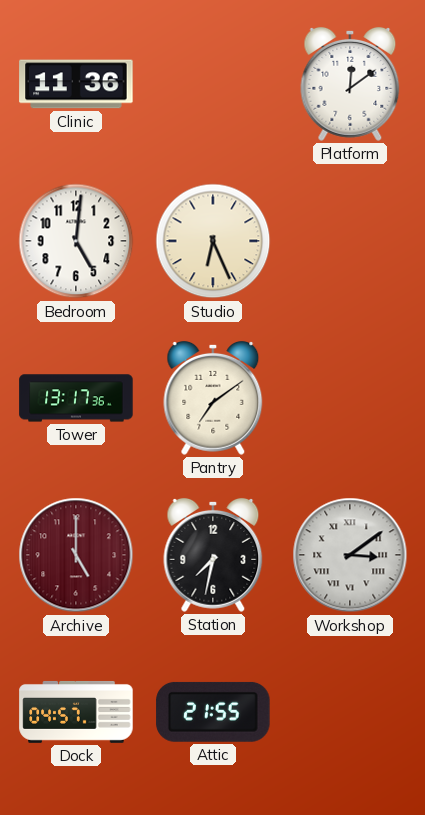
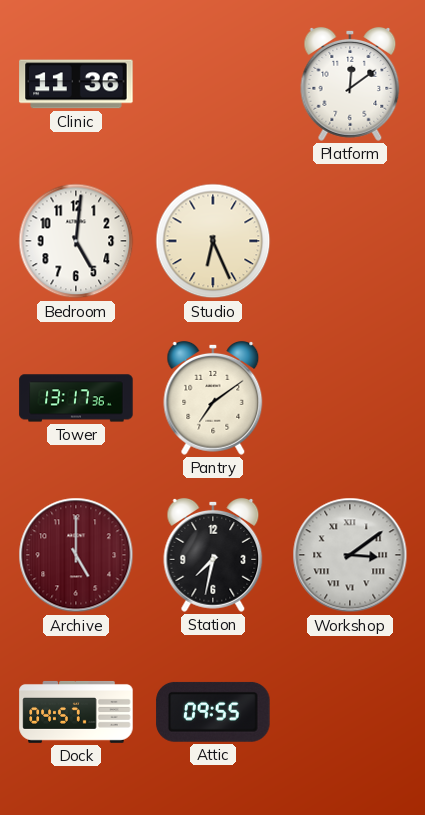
Attic: 21:55 -> 09:55 (213, 712)
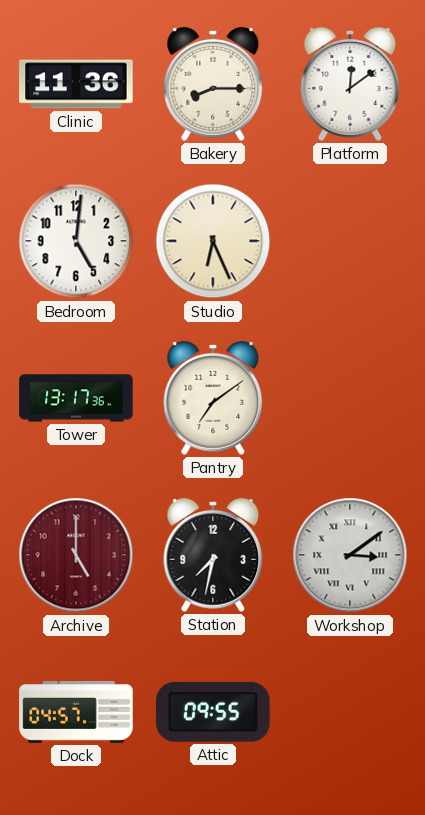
Bakery: none -> 8:15 (213, 84)
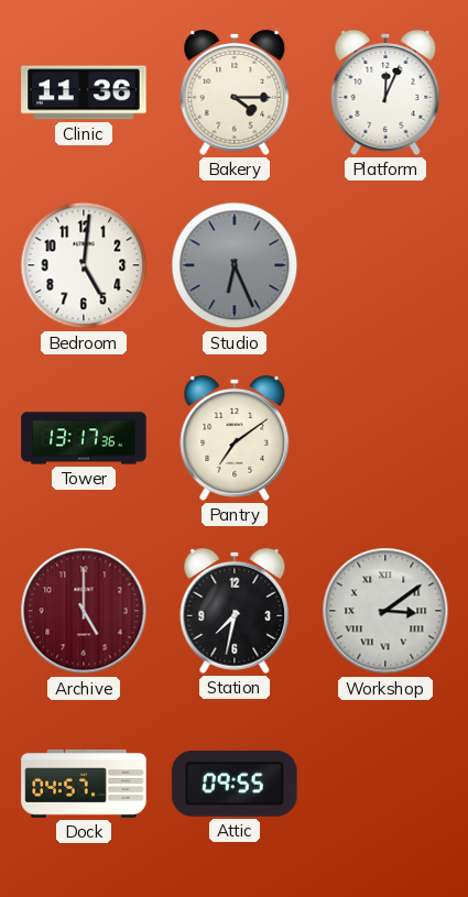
Bakery: 8:15 -> 4:15 (235, 92)
Platform: 12:09 -> 12:04 (385, 92)
Studio dial: cream -> grey (235, 265)
